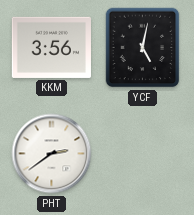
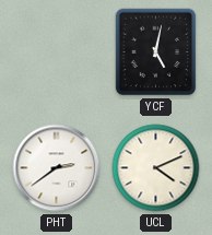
KKM: 3:56 -> none (51, 47)
UCL: none -> 4:11 (156, 168)
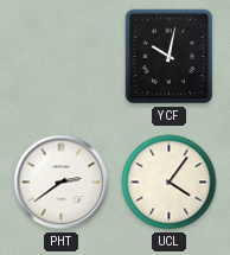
YCF: 5:02 -> 10:02 (170, 57)
UCL: 4:11 -> 4:06 (170, 183)
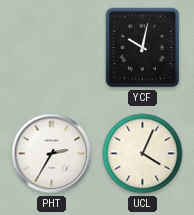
PHT: 2:39 -> 2:35 (52, 154)
UCL: 4:06 -> 4:04 (143, 154)
